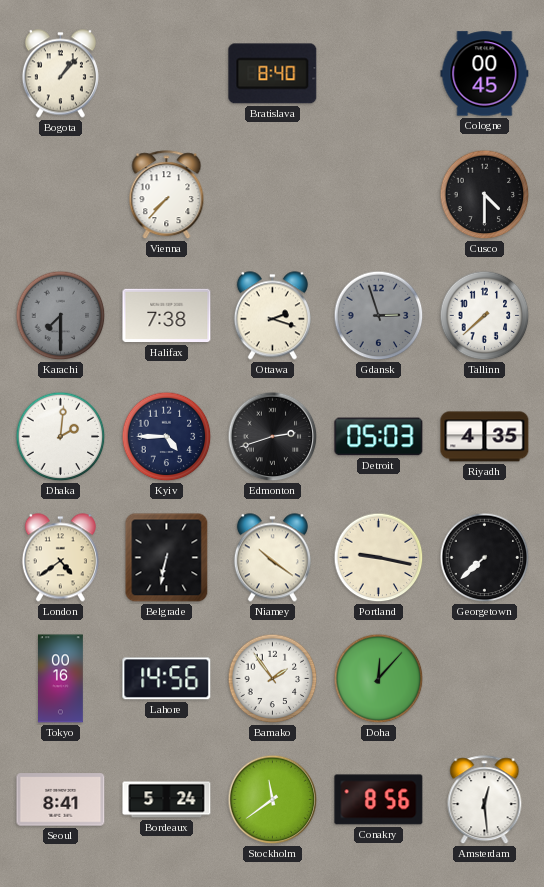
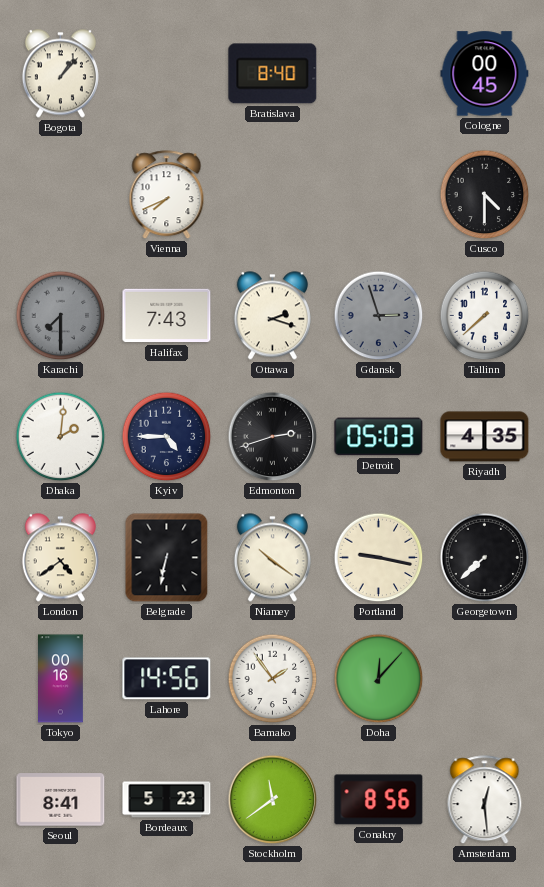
Vienna: 7:37 -> 7:41 (167, 195)
Halifax: 7:38 -> 7:43 (167, 316)
Bordeaux: 5:24 -> 5:23 (167, 800)
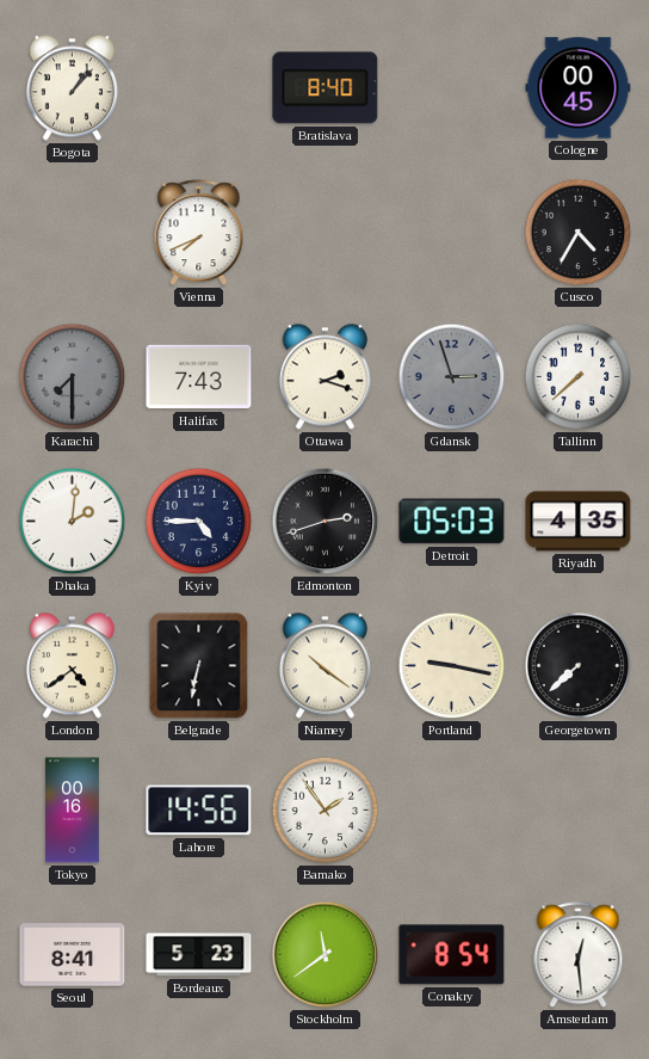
Cusco: 4:30 -> 4:35 (579, 233)
Doha: 12:07 -> none (379, 679)
Conakry: 8:56 -> 8:54 (452, 955)
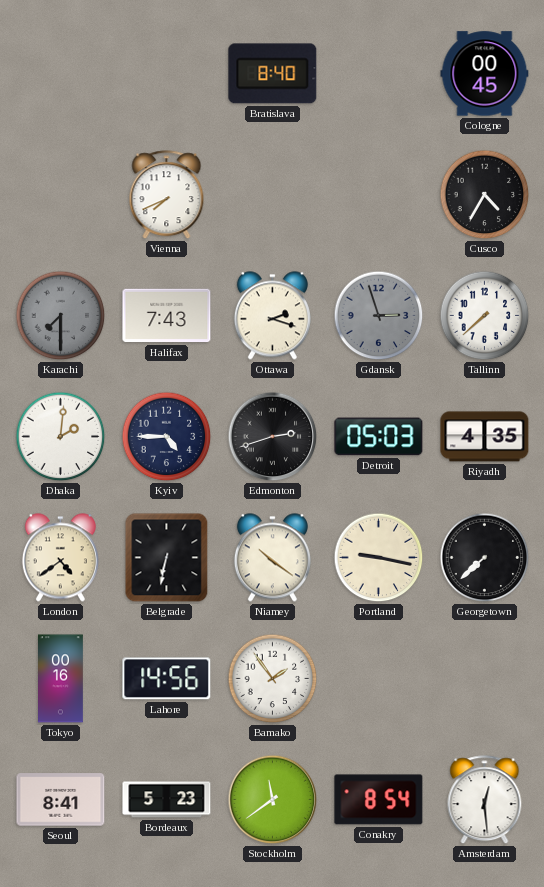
Bogota: 1:07 -> none (72, 88)
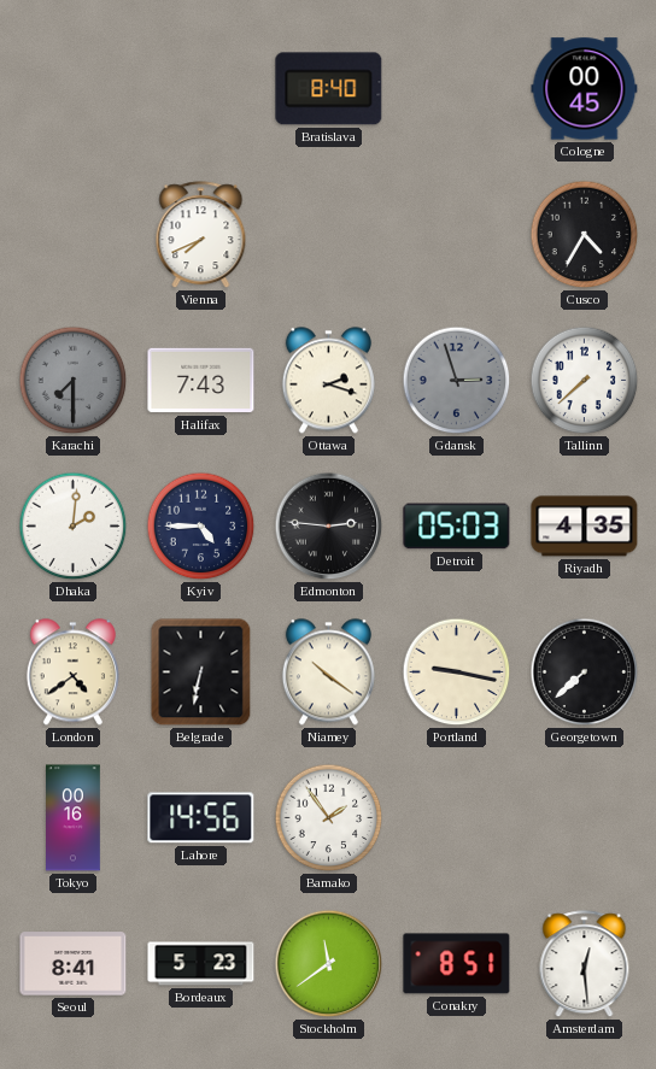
Edmonton: 2:42 -> 2:46 (329, 527)
Conakry: 8:54 -> 8:51 (457, 964)
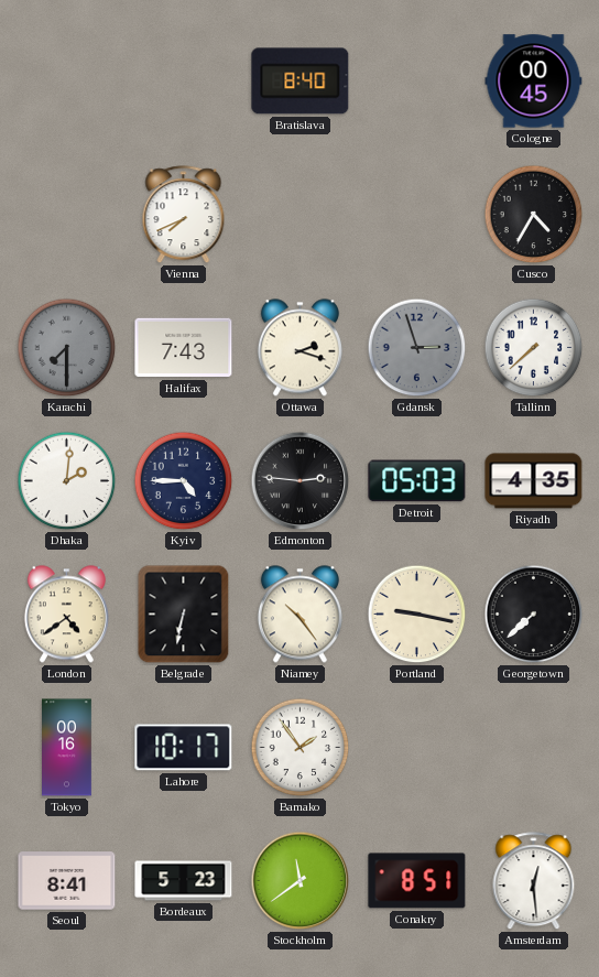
Niamey: 10:21 -> 10:24 (299, 615)
Lahore: 14:56 -> 10:17 (184, 748)
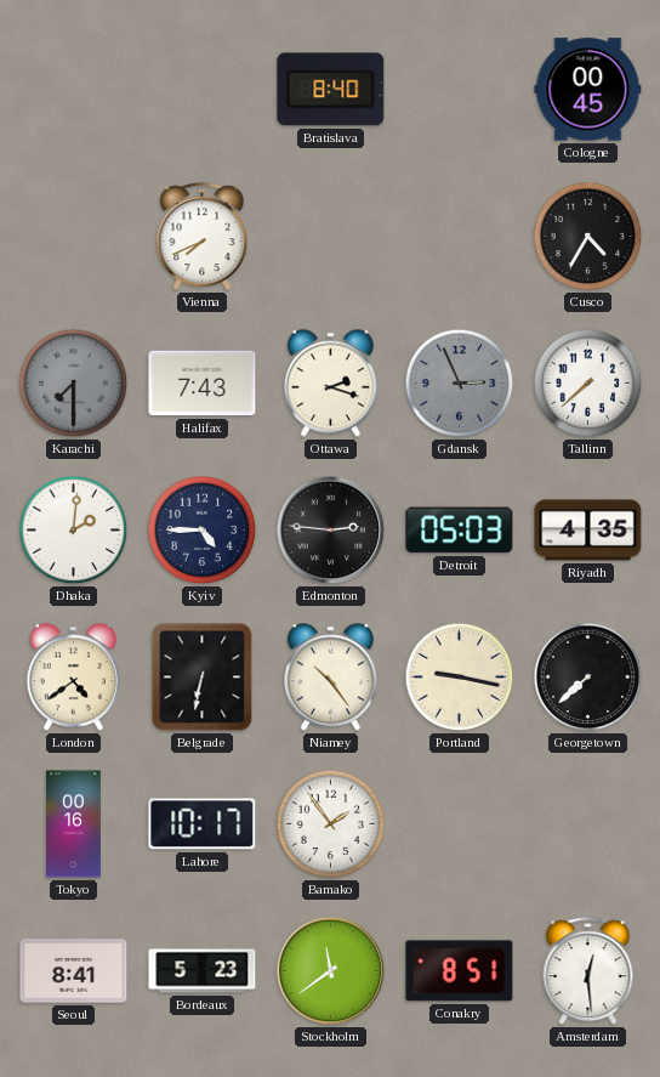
Gdansk: 2:57 -> 2:56 (460, 384)
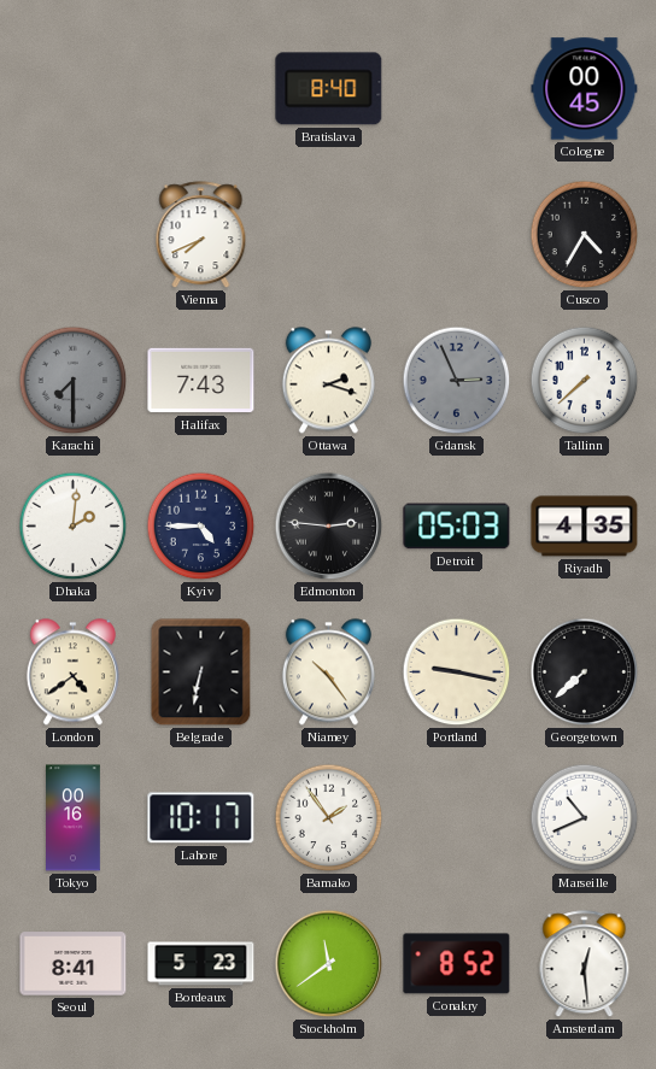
Marseille: none -> 10:41 (585, 818)
Conakry: 8:51 -> 8:52 (457, 964)
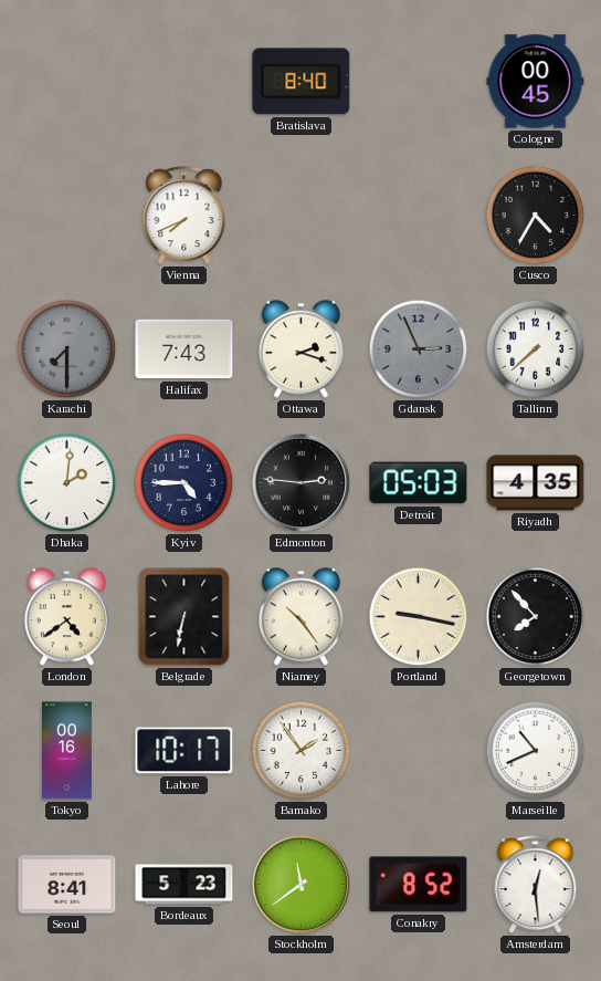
Georgetown: 7:38 -> 7:53 (536, 617)
